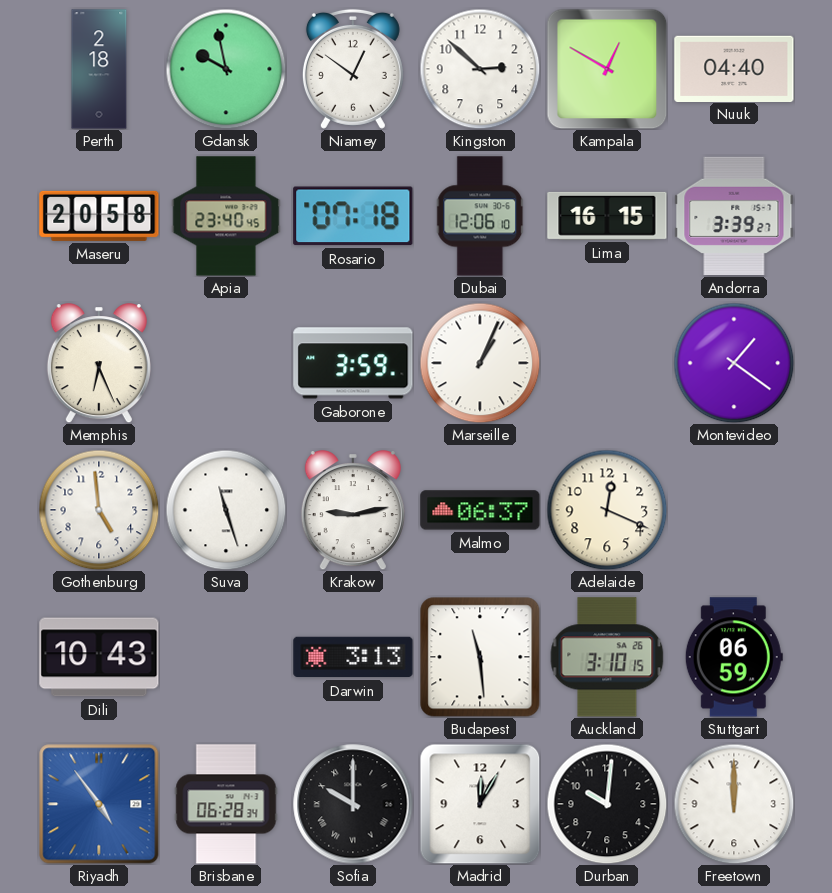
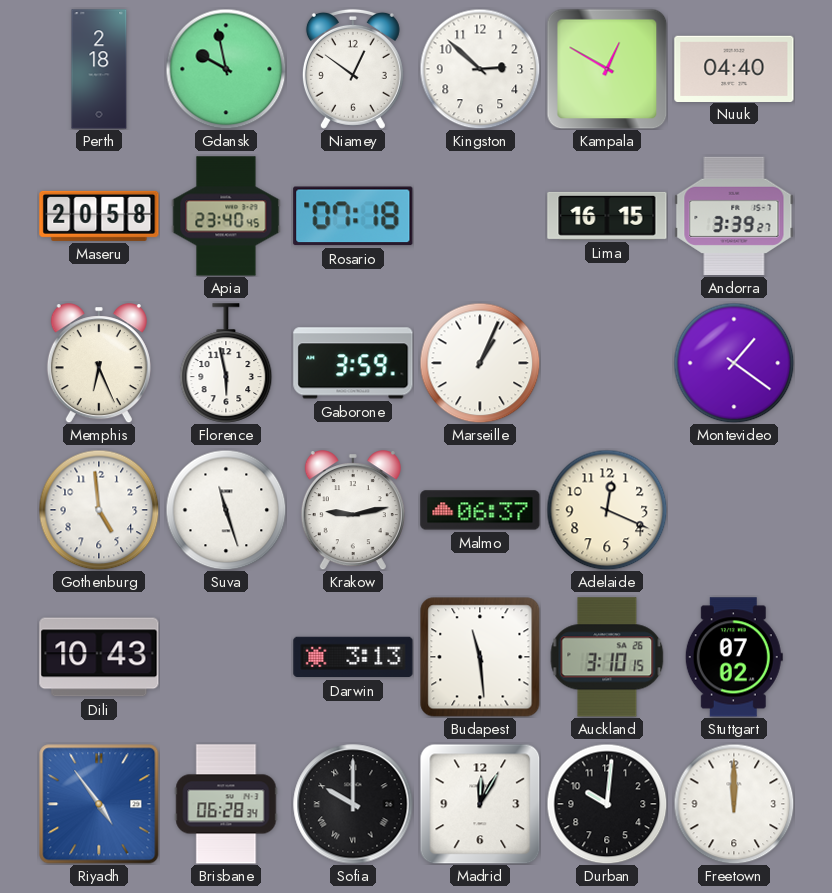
Dubai: 12:06 -> none (481, 216)
Florence: none -> 5:58 (226, 363)
Stuttgart: 06:59 -> 07:02 (734, 657)
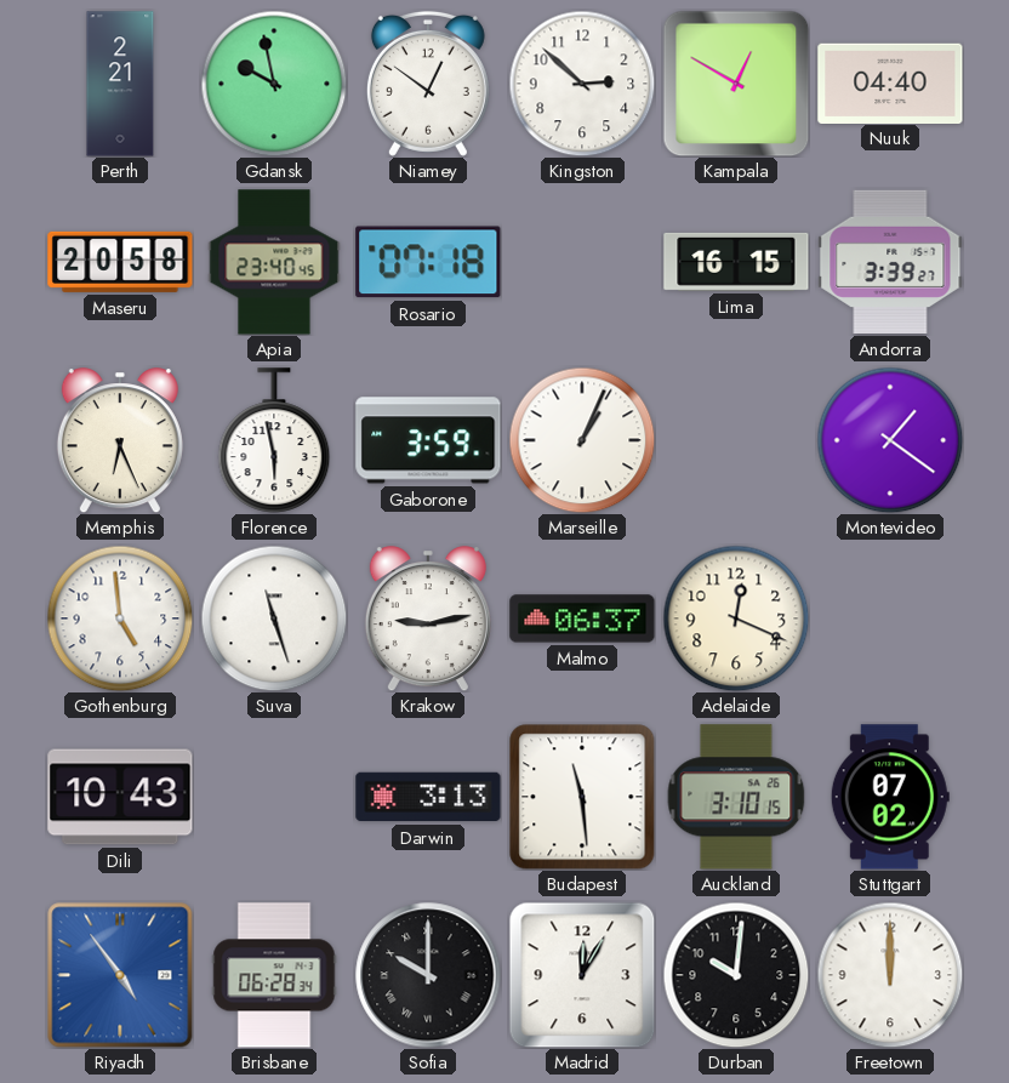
Perth: 2:18 -> 2:21 (120, 84)
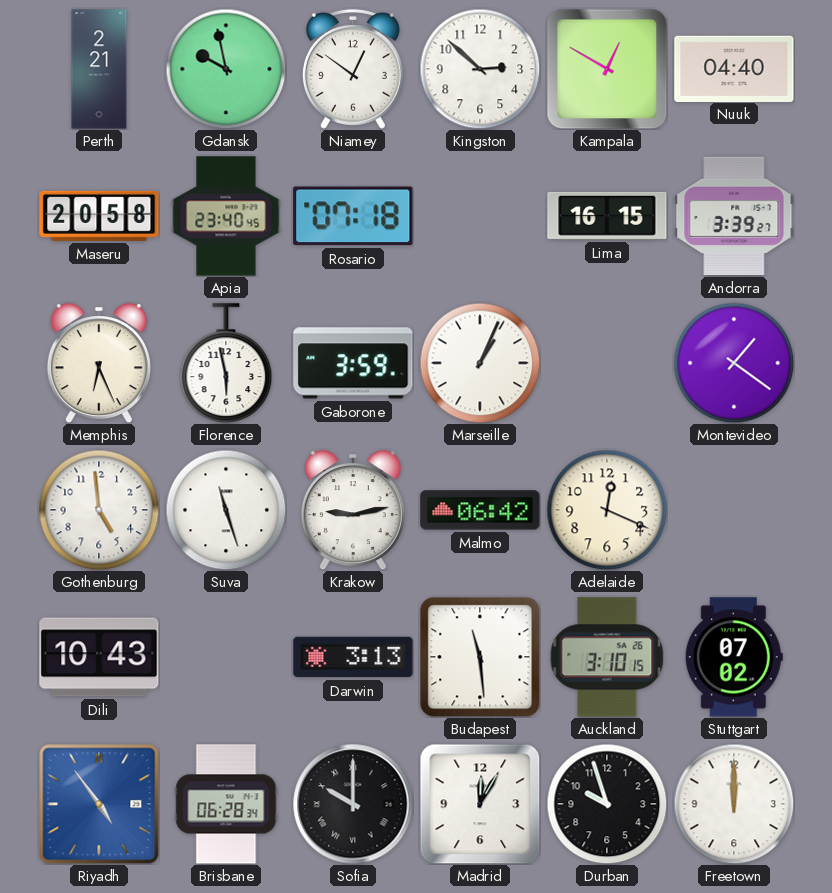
Malmo: 06:37 -> 06:42 (480, 510)
Durban: 10:01 -> 9:57 (607, 804)
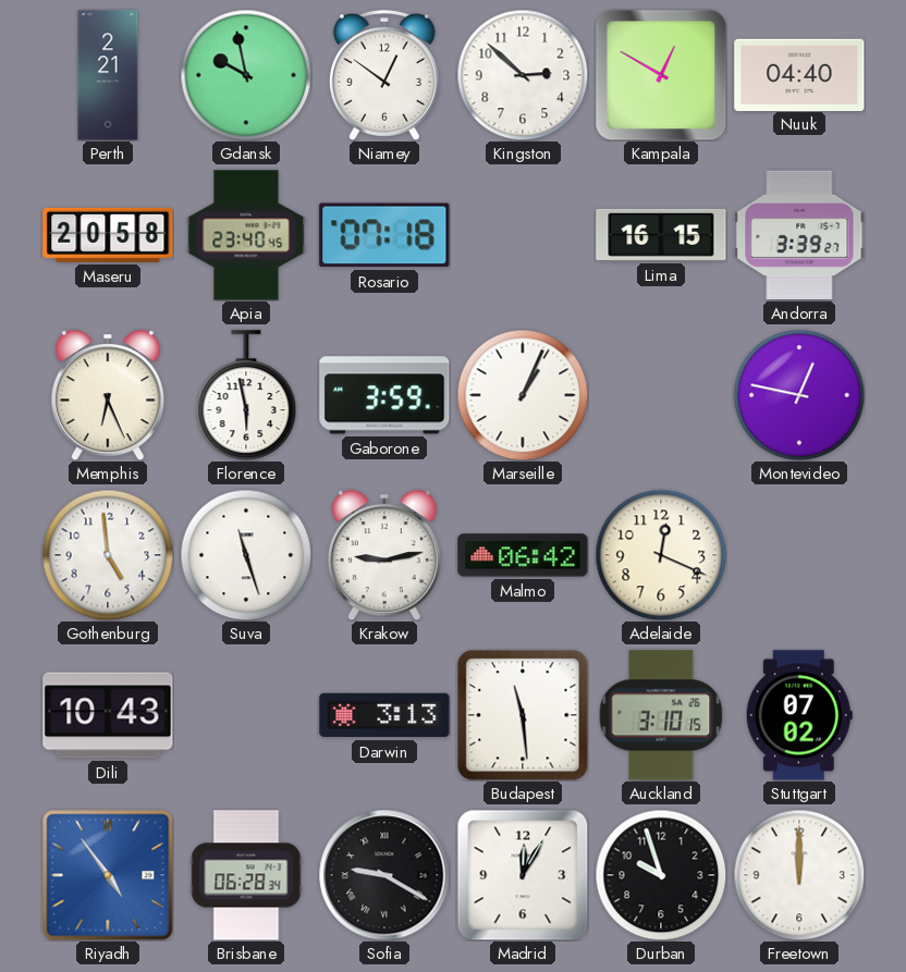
Montevideo: 1:21 -> 12:47 (799, 395)
Sofia: 10:00 -> 9:20 (384, 875)
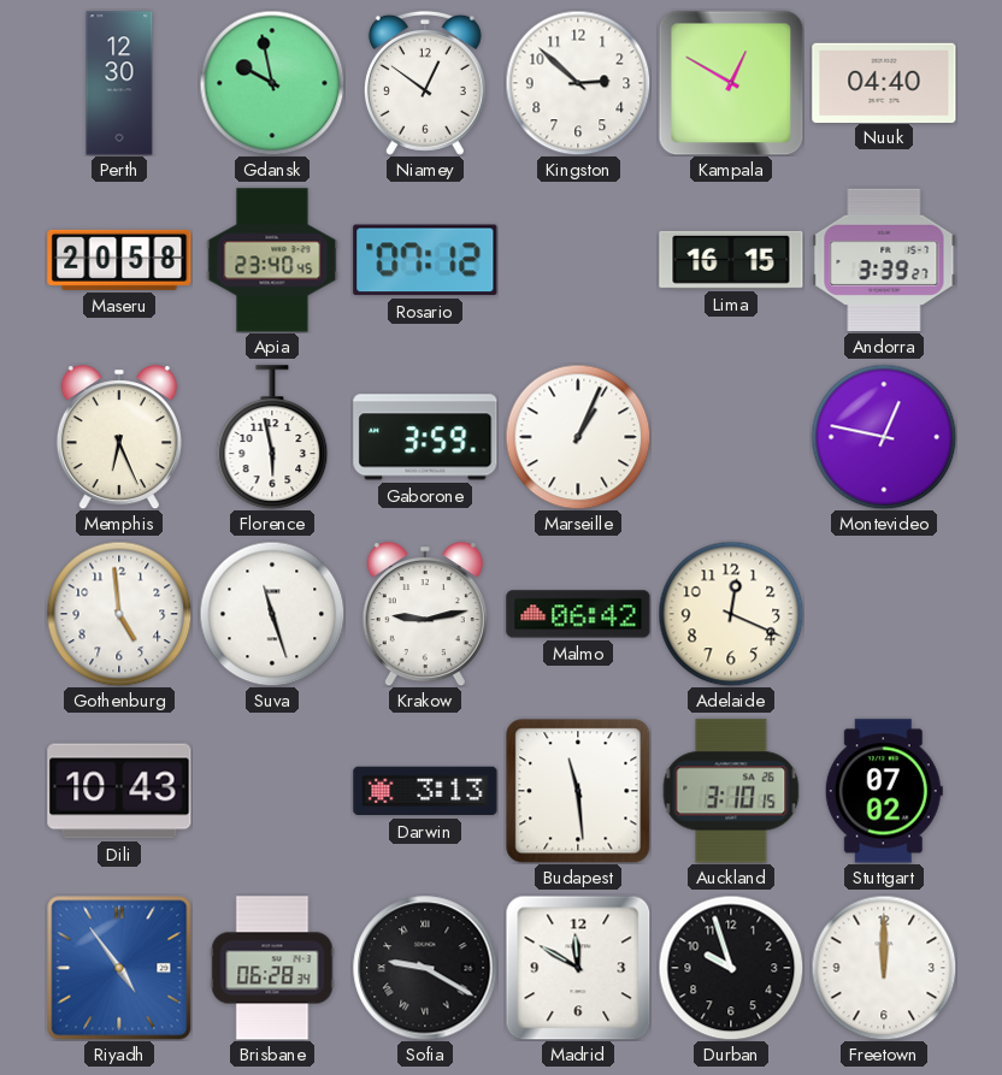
Perth: 2:21 -> 12:30 (119, 83)
Rosario: 07:18 -> 07:12 (425, 260)
Madrid: 12:05 -> 11:50 (578, 968)
